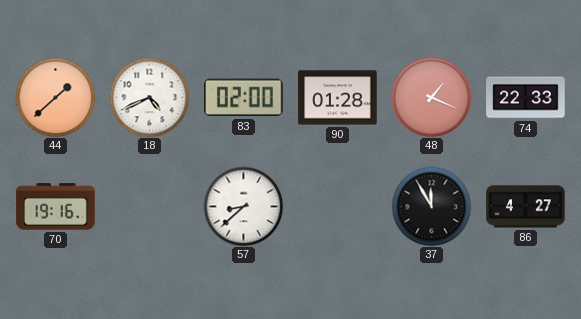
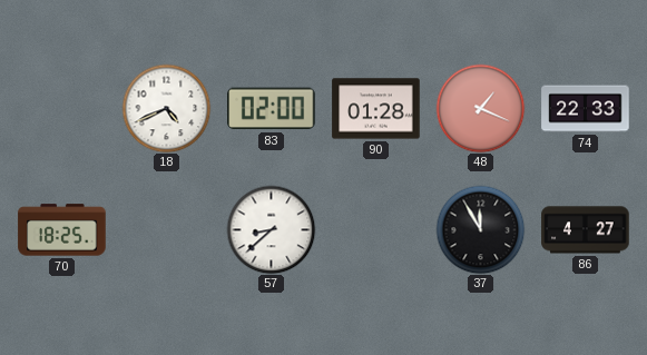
44: 1:38 -> none (55, 97)
70: 19:16 -> 18:25 (62, 230)
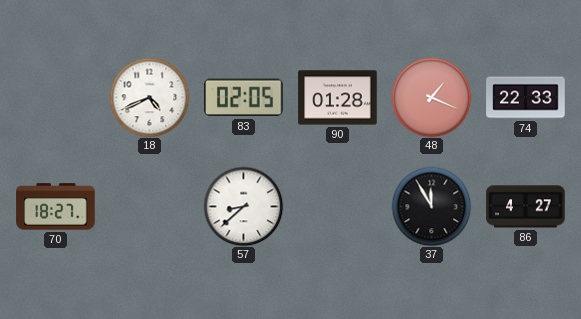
83: 02:00 -> 02:05 (244, 98)
70: 18:25 -> 18:27 (56, 207)
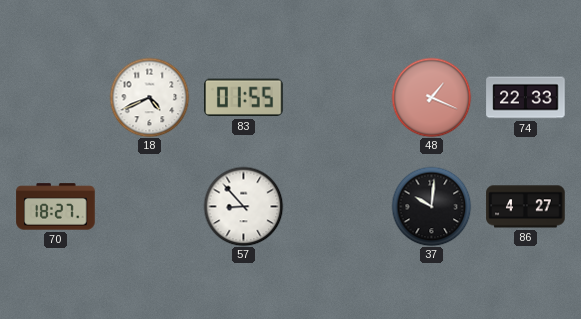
83: 02:05 -> 01:55 (244, 98)
90: 01:28 -> none (338, 98)
57: 8:38 -> 8:53 (243, 206)
37: 11:55 -> 10:01 (431, 206)
